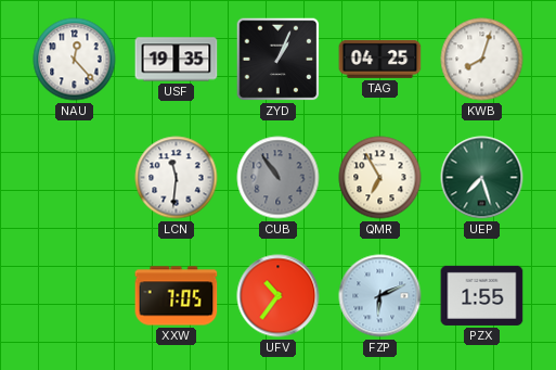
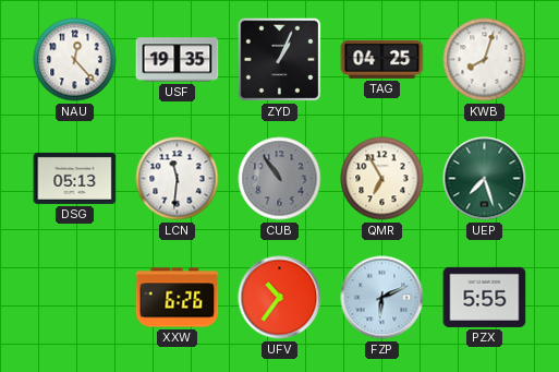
DSG: none -> 05:13 (75, 178)
XXW: 7:05 -> 6:26 (178, 298)
PZX: 1:55 -> 5:55 (485, 297)
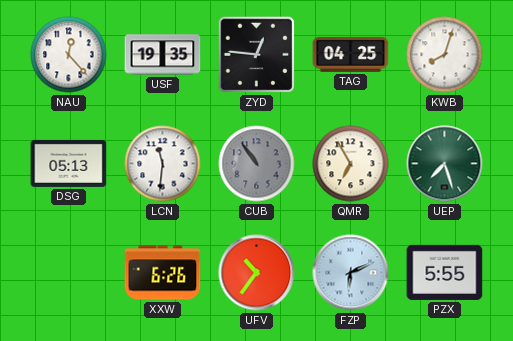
ZYD: 1:04 -> 12:46 (257, 55)
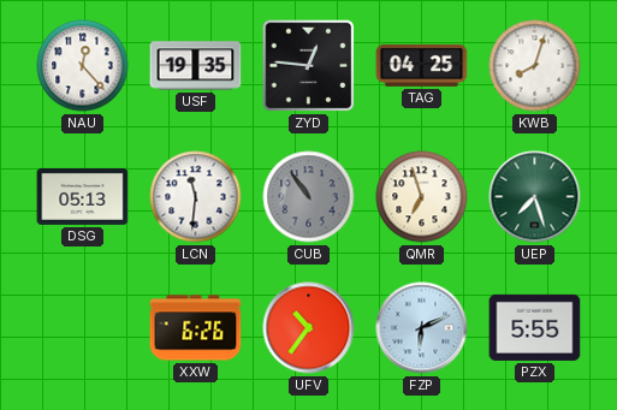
QMR: 6:55 -> 6:57 (422, 197)
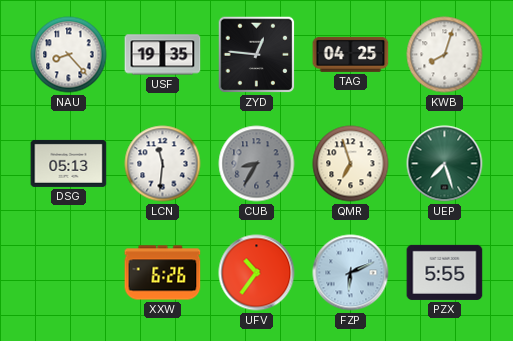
NAU: 12:23 -> 8:23 (69, 55)
CUB: 10:54 -> 8:35 (257, 164)
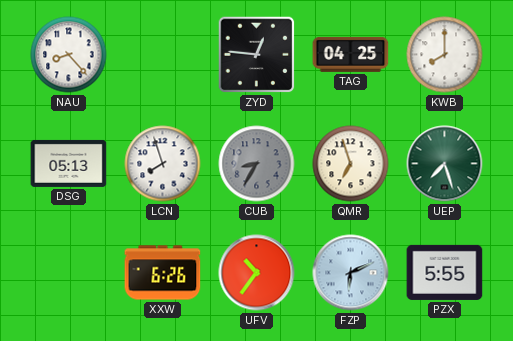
USF: 19:35 -> none (163, 55)
KWB: 8:03 -> 8:00 (445, 55)
LCN: 11:31 -> 7:57 (163, 164)
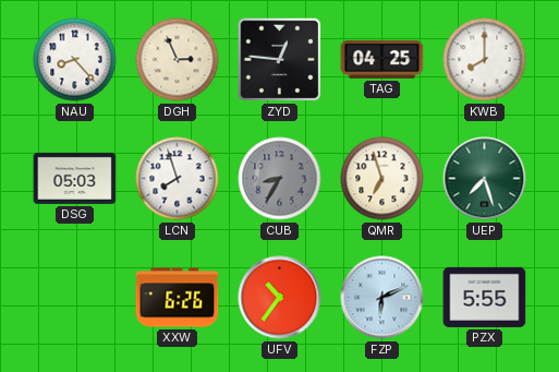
DGH: none -> 2:56 (178, 60)
DSG: 05:13 -> 05:03 (75, 178)
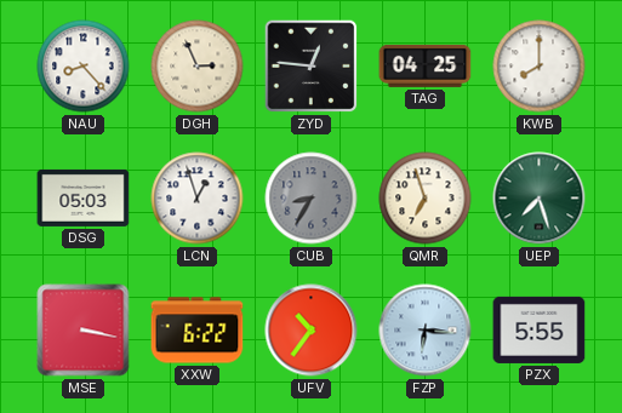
LCN: 7:57 -> 12:57 (198, 199)
MSE: none -> 3:17 (84, 331)
XXW: 6:26 -> 6:22 (198, 331)
FZP: 6:11 -> 6:16 (426, 331)
